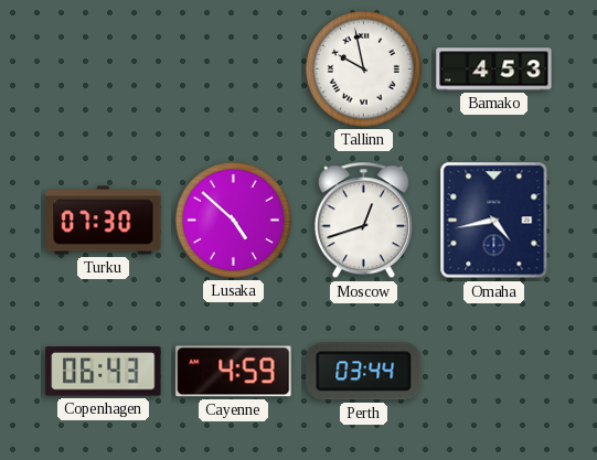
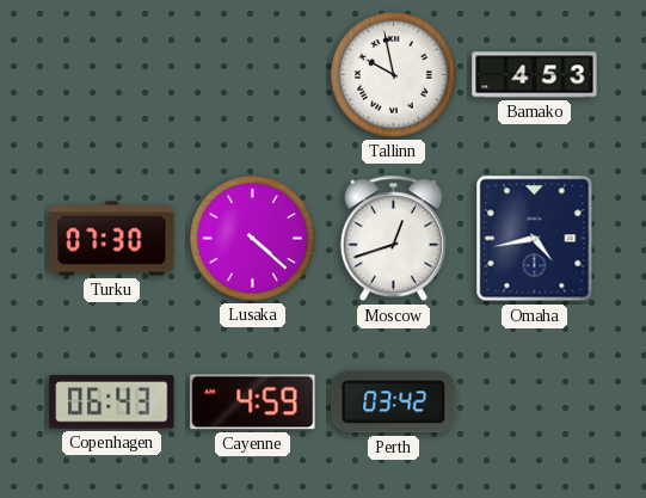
Lusaka: 4:52 -> 4:22 (252, 238)
Perth: 03:44 -> 03:42 (394, 402)
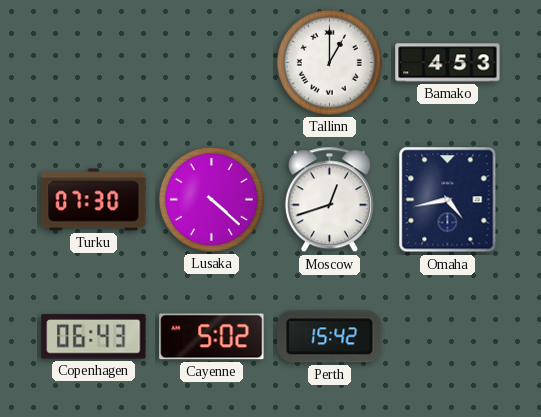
Tallinn: 9:58 -> 1:00 (329, 62)
Cayenne: 4:59 -> 5:02 (212, 337)
Perth: 03:42 -> 15:42 (330, 337)
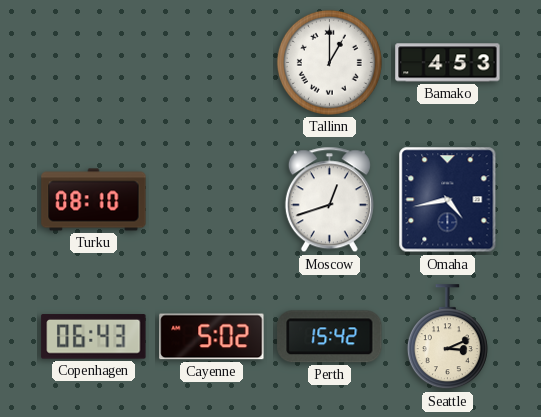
Turku: 07:30 -> 08:10 (94, 200)
Lusaka: 4:22 -> none (211, 199)
Seattle: none -> 3:11 (447, 337)
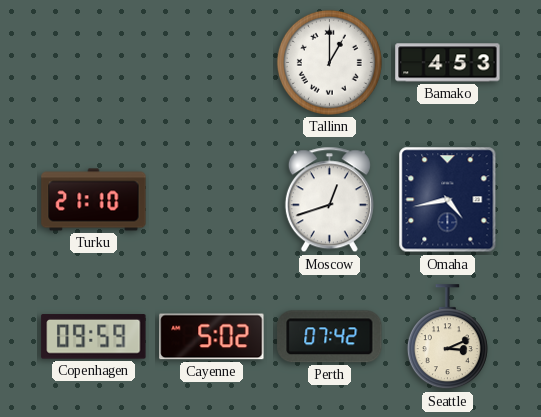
Turku: 08:10 -> 21:10 (94, 200)
Copenhagen: 06:43 -> 09:59 (94, 337)
Perth: 15:42 -> 07:42 (330, 337)
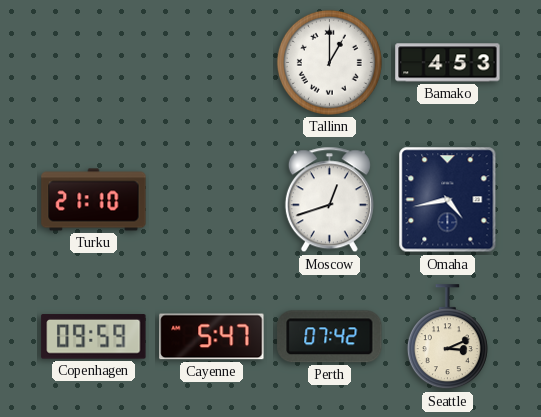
Cayenne: 5:02 -> 5:47 (212, 337)
